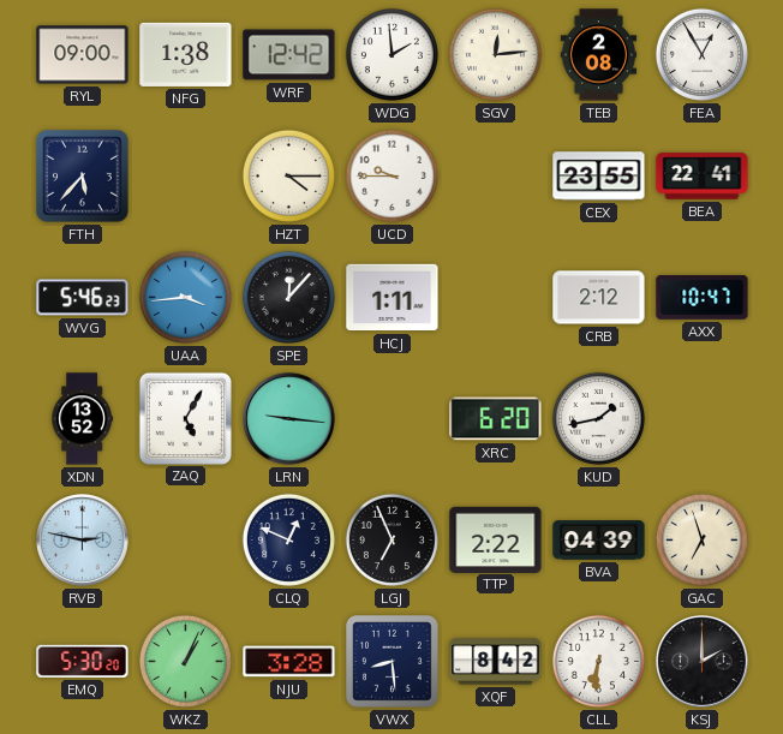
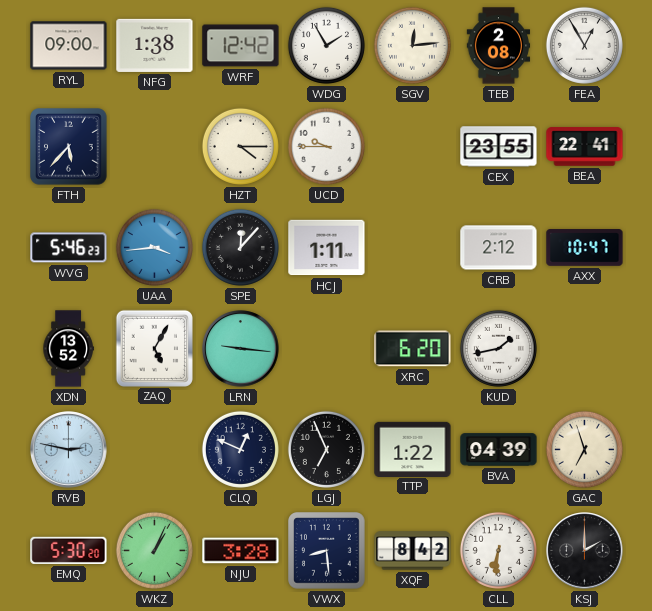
WDG: 1:59 -> 1:55 (326, 45)
TTP: 2:22 -> 1:22 (413, 449)
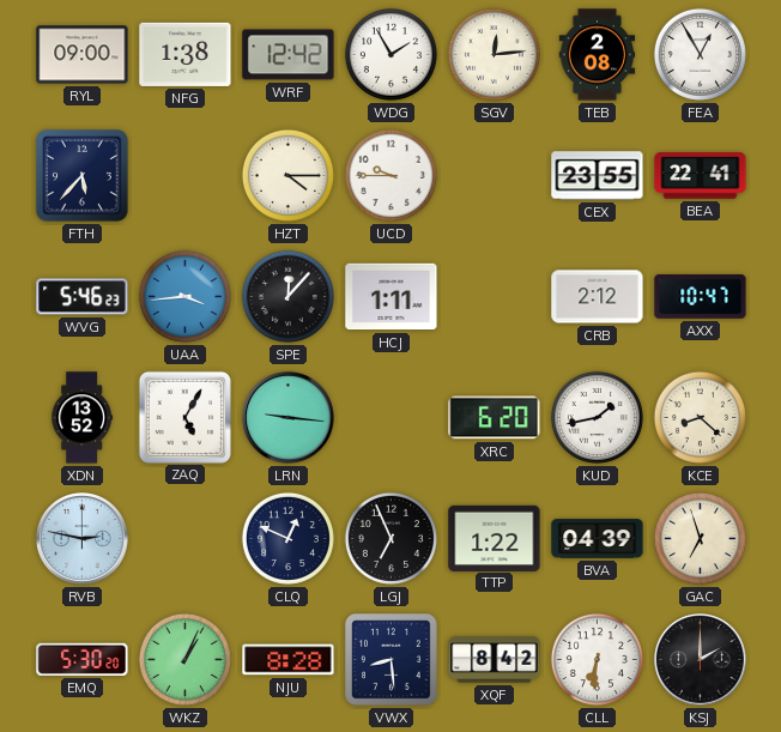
KCE: none -> 8:22 (700, 417)
NJU: 3:28 -> 8:28 (289, 660)
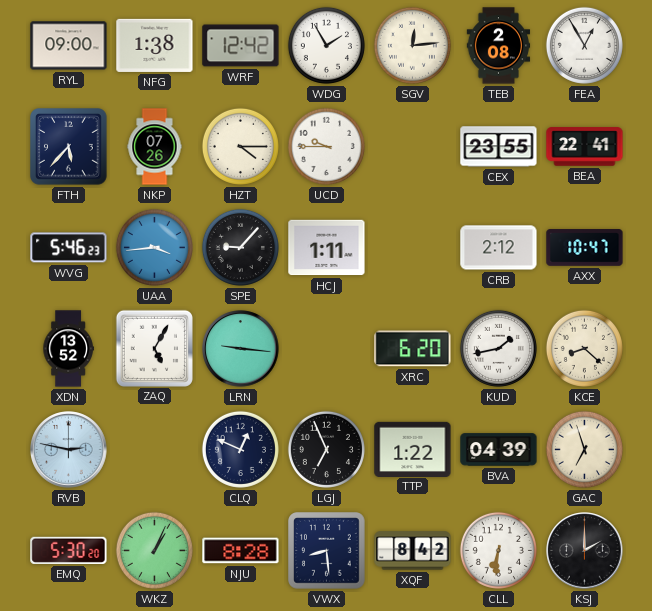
NKP: none -> 07:26 (155, 147)
SPE: 12:07 -> 9:07 (240, 247)
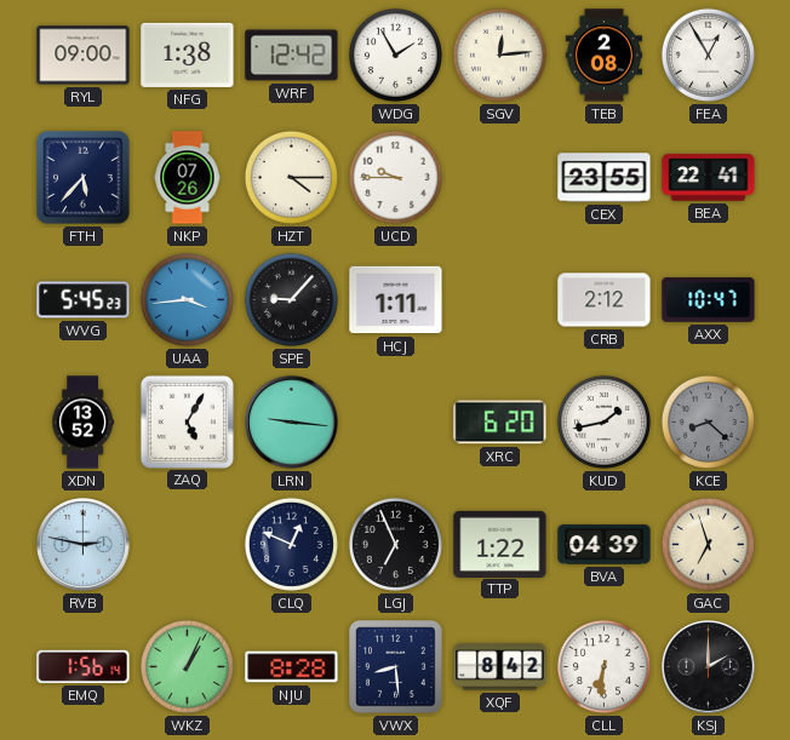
WVG: 5:46 -> 5:45 (84, 300)
KCE dial: cream -> grey (708, 421)
EMQ: 5:30 -> 1:56 (84, 666)
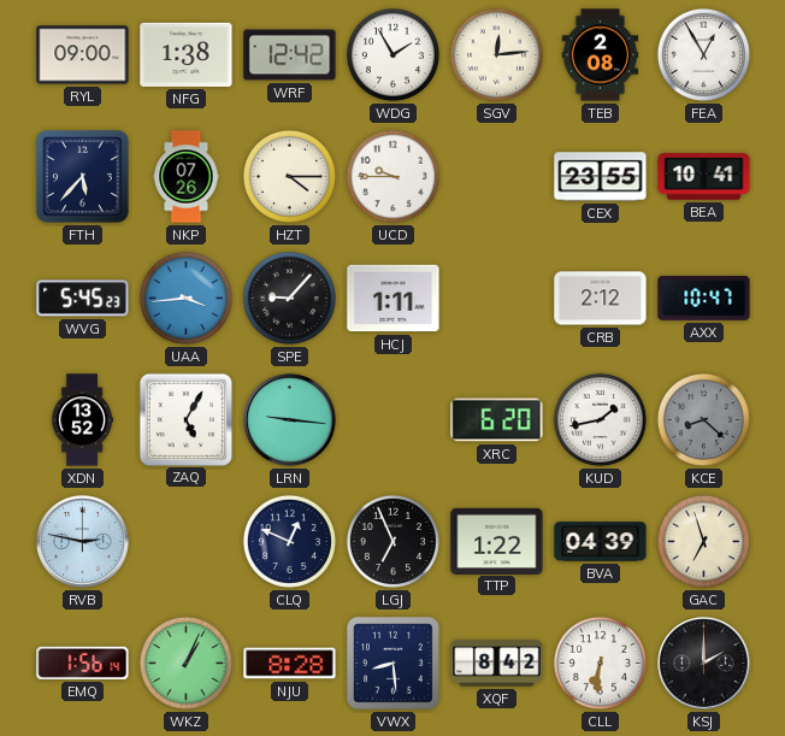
BEA: 22:41 -> 10:41 (704, 177)
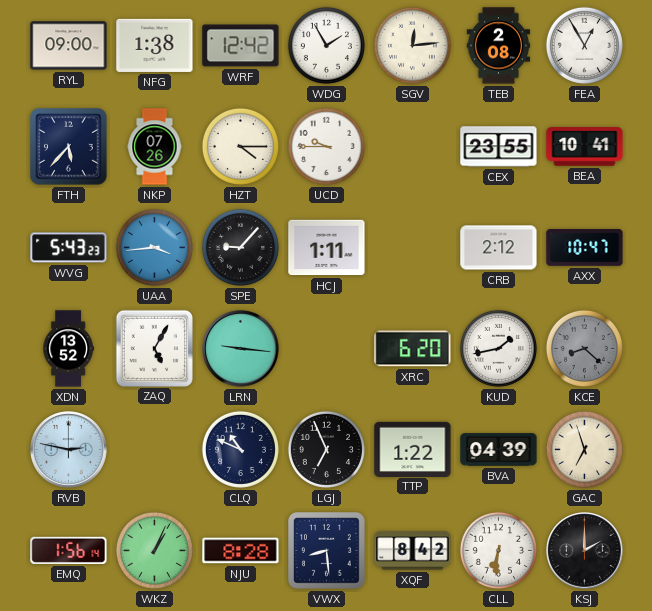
WVG: 5:45 -> 5:43 (69, 248)
CLQ: 12:49 -> 10:49 (240, 449)
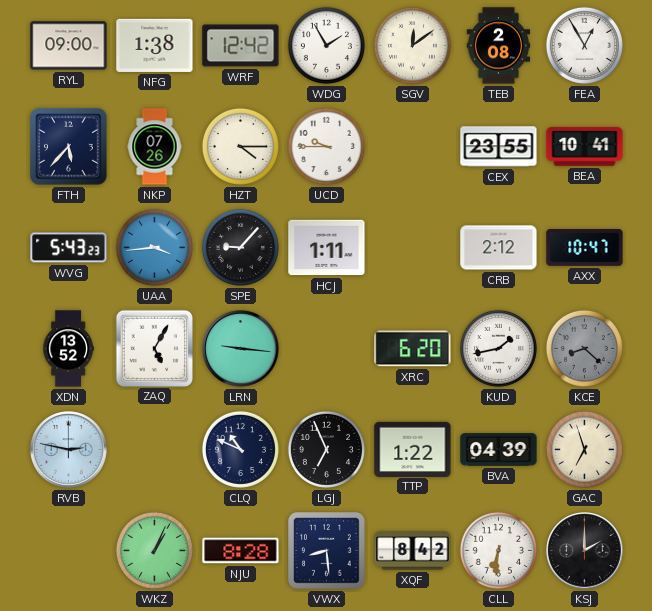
SGV: 12:14 -> 12:09 (412, 45)
EMQ: 1:56 -> none (69, 550)
